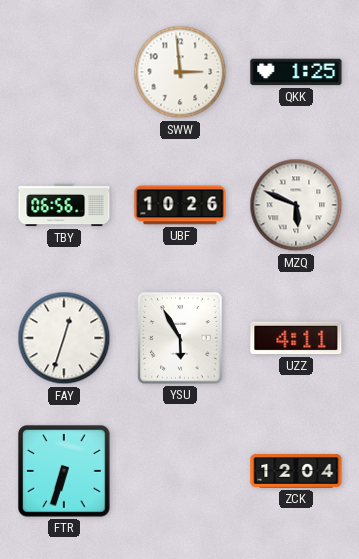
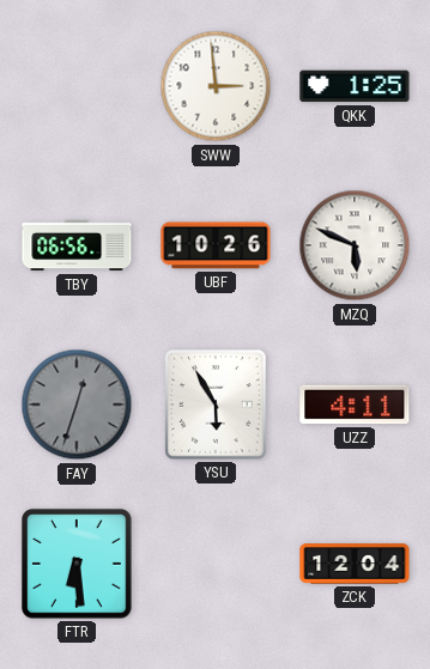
FAY dial: white -> grey (77, 405)
FTR: 6:33 -> 6:29 (77, 564)
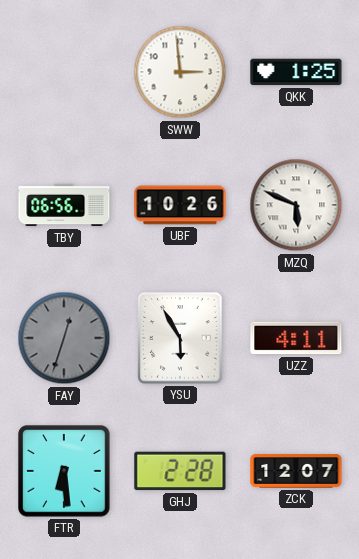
GHJ: none -> 2:28 (180, 471)
ZCK: 12:04 -> 12:07 (296, 471)
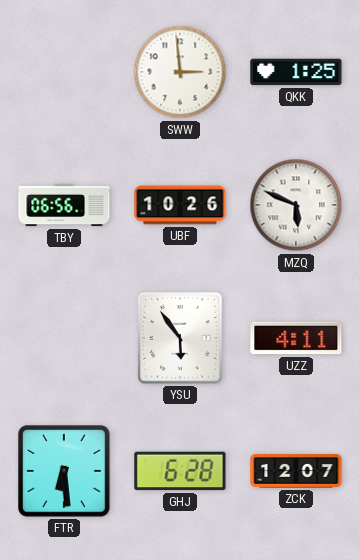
FAY: 12:33 -> none (64, 338)
YSU: 5:55 -> 5:54 (180, 338)
GHJ: 2:28 -> 6:28 (180, 471)
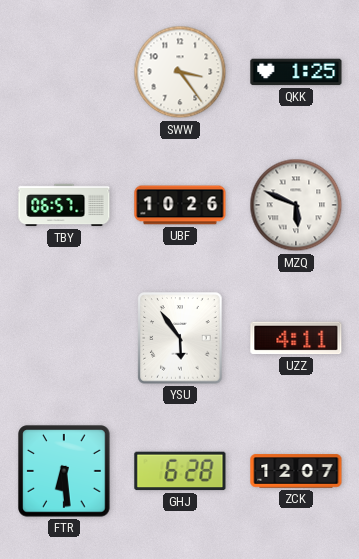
SWW: 2:59 -> 3:24 (180, 72)
TBY: 06:56 -> 06:57 (64, 205)
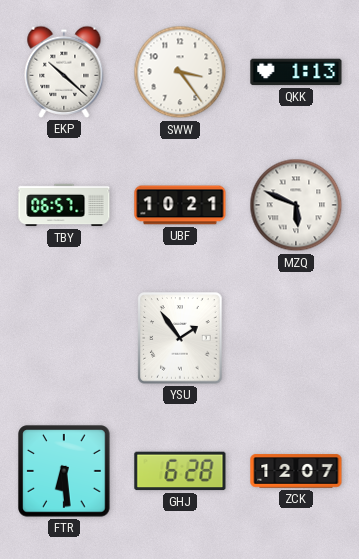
EKP: none -> 10:22 (64, 72)
QKK: 1:25 -> 1:13 (296, 72)
UBF: 10:26 -> 10:21 (180, 205)
YSU: 5:54 -> 1:54 (180, 338)
UZZ: 4:11 -> none (296, 338)
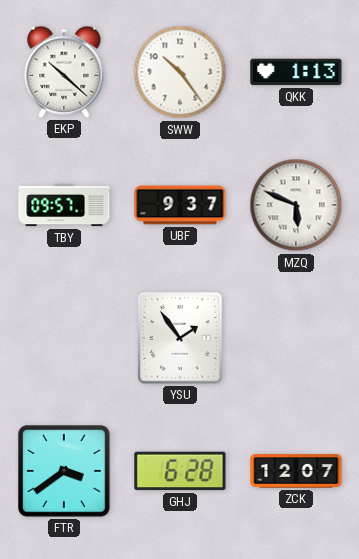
SWW: 3:24 -> 10:24 (180, 72)
TBY: 06:57 -> 09:57 (64, 205)
UBF: 10:21 -> 9:37 (180, 205)
FTR: 6:29 -> 3:39 (64, 471)
